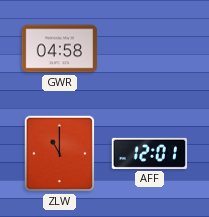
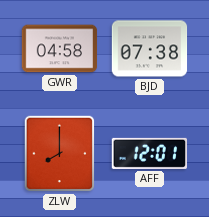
BJD: none -> 07:38 (150, 49)
ZLW: 11:00 -> 8:00 (60, 154)
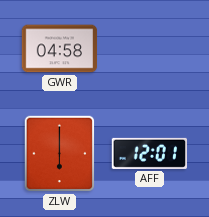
BJD: 07:38 -> none (150, 49)
ZLW: 8:00 -> 6:00 (60, 154)
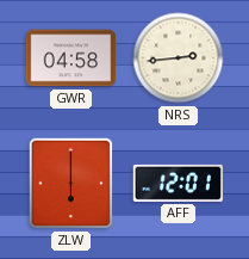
NRS: none -> 2:44 (179, 58)
